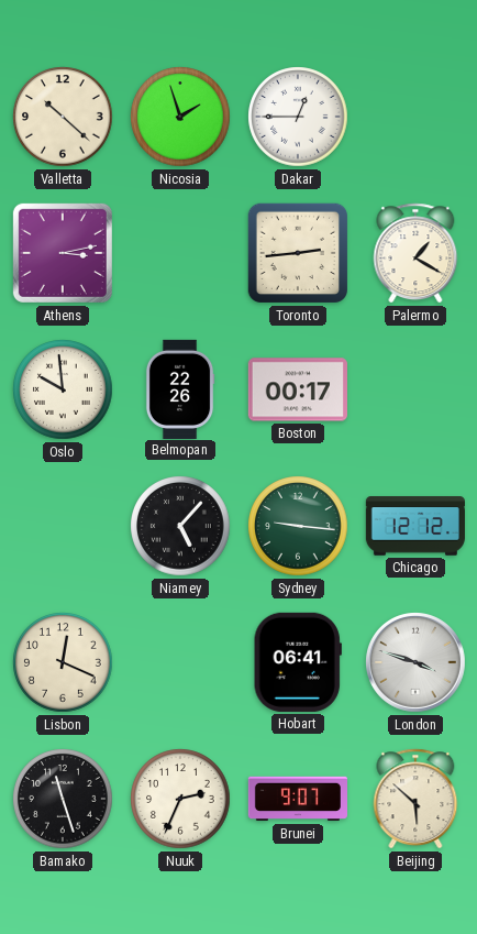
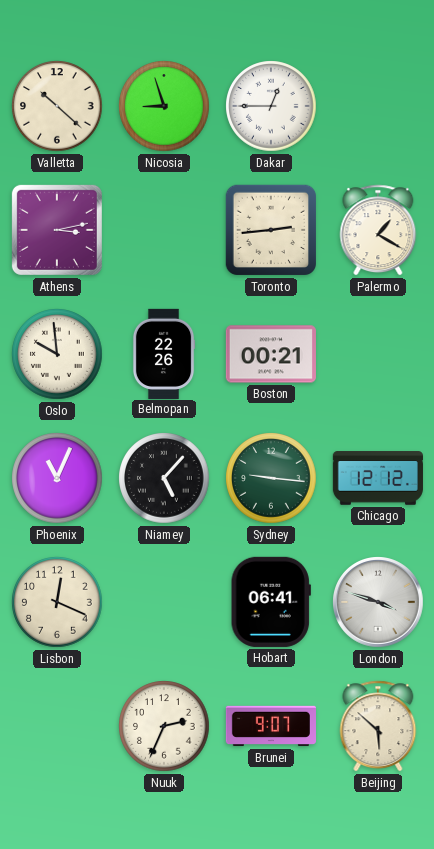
Nicosia: 1:57 -> 8:57 (164, 106)
Boston: 00:17 -> 00:21 (271, 354)
Phoenix: none -> 11:04 (57, 478)
Bamako: 11:27 -> none (63, 799)
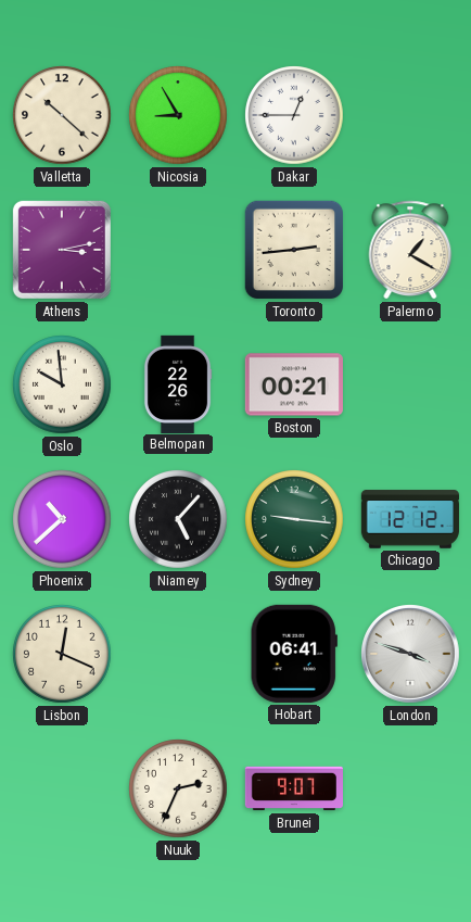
Nicosia: 8:57 -> 8:55 (178, 115)
Phoenix: 11:04 -> 10:38 (62, 519)
Beijing: 5:52 -> none (378, 726)
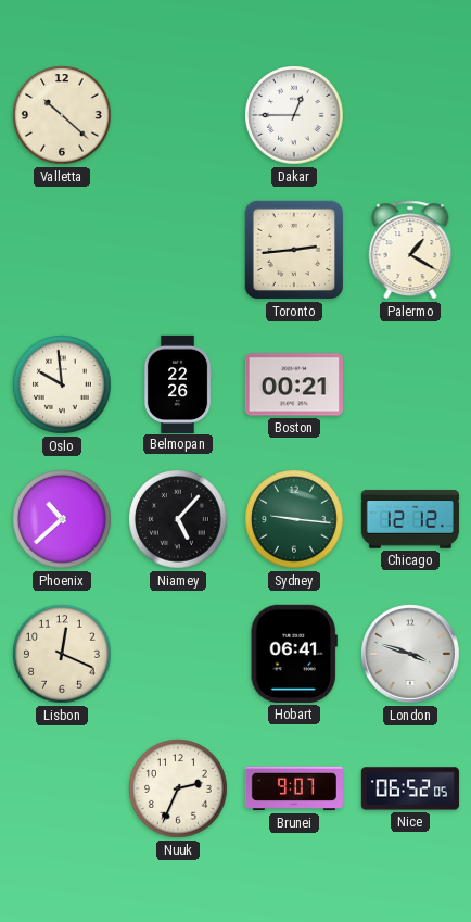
Nicosia: 8:55 -> none (178, 115)
Athens: 3:13 -> none (62, 250)
Nice: none -> 06:52 (410, 788)
